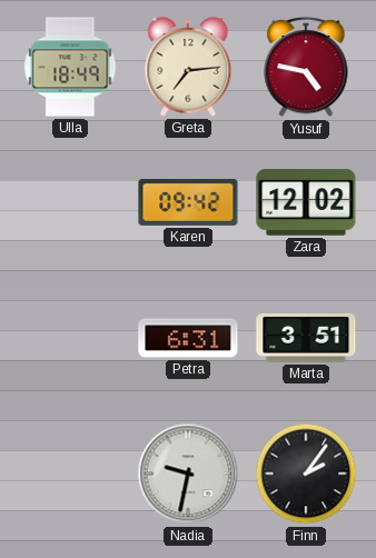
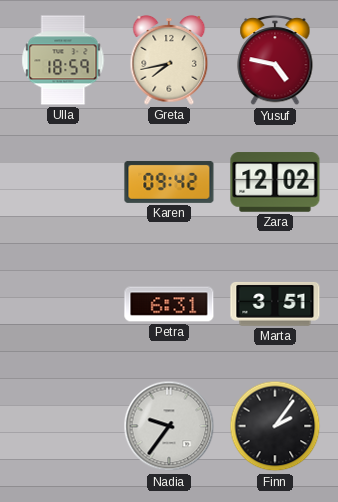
Ulla: 18:49 -> 18:59 (63, 60)
Greta: 7:14 -> 7:43 (169, 60)
Nadia: 9:32 -> 9:36 (169, 426)
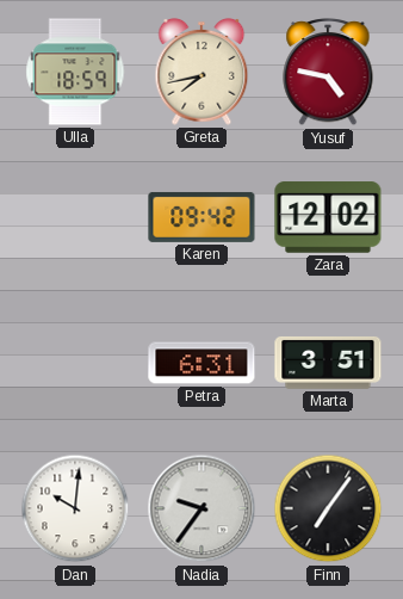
Dan: none -> 10:01 (75, 508)
Finn: 2:06 -> 7:06 (328, 508)
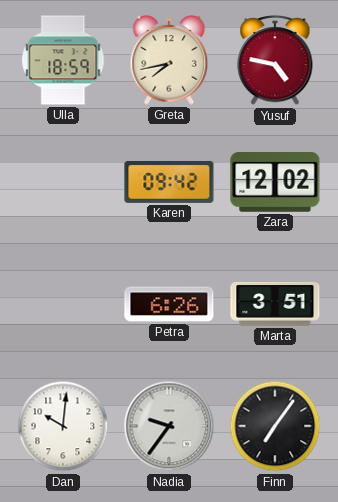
Petra: 6:31 -> 6:26 (169, 304)
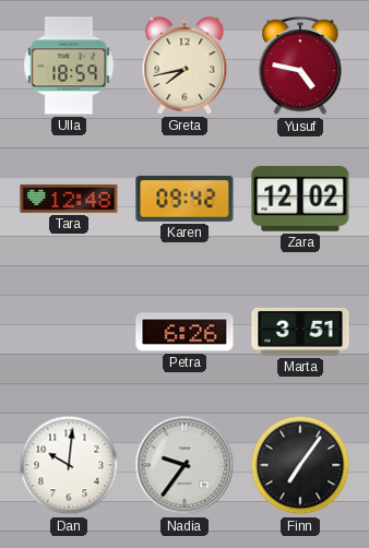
Tara: none -> 12:48 (69, 199)
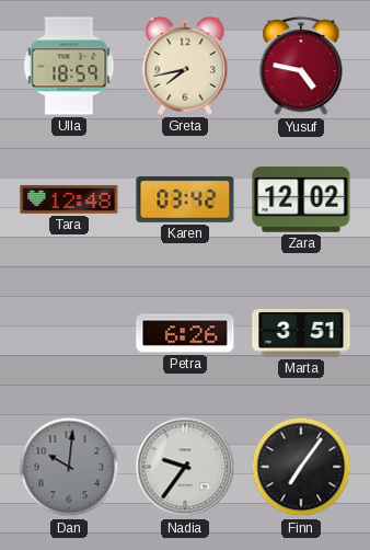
Karen: 09:42 -> 03:42 (185, 199)
Dan dial: white -> grey (69, 467)
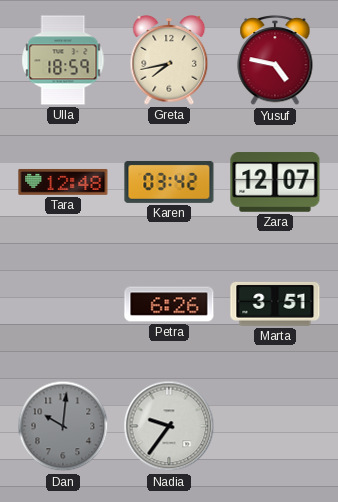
Zara: 12:02 -> 12:07 (275, 182)
Finn: 7:06 -> none (301, 467)
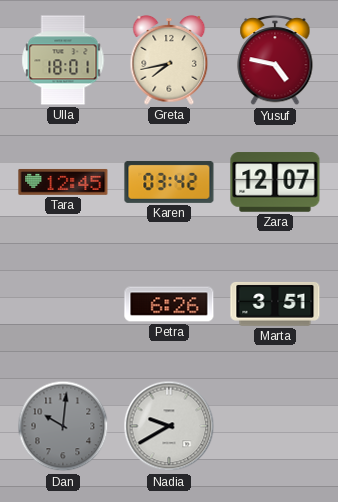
Ulla: 18:59 -> 18:01 (63, 60)
Tara: 12:48 -> 12:45 (63, 182)
Nadia: 9:36 -> 9:40 (169, 426)
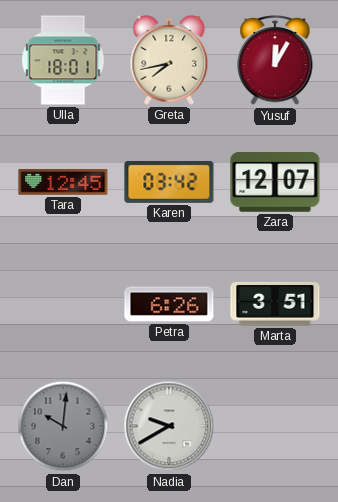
Yusuf: 4:47 -> 12:05 (275, 61)
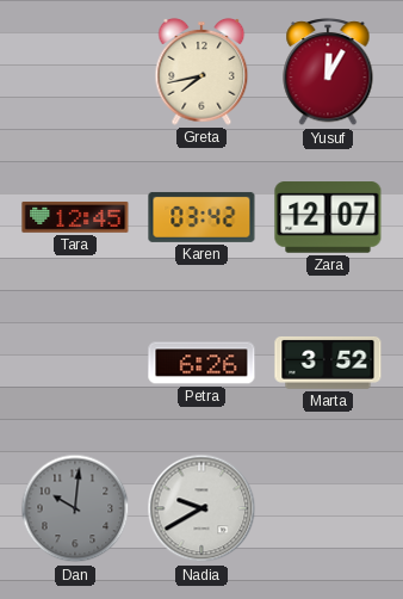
Ulla: 18:01 -> none (63, 60)
Marta: 3:51 -> 3:52 (328, 363)
